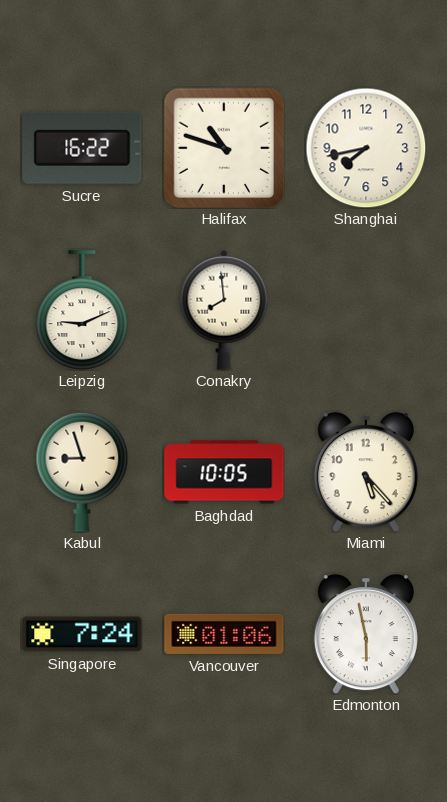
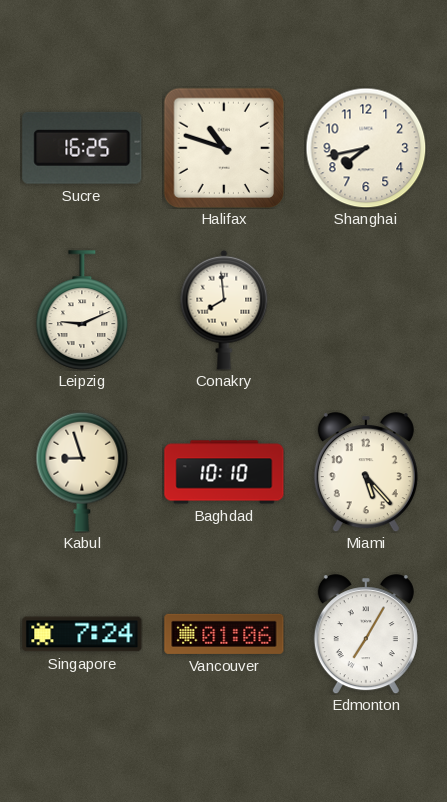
Sucre: 16:22 -> 16:25 (82, 148)
Baghdad: 10:05 -> 10:10 (224, 472)
Edmonton: 5:58 -> 7:05 (366, 634)
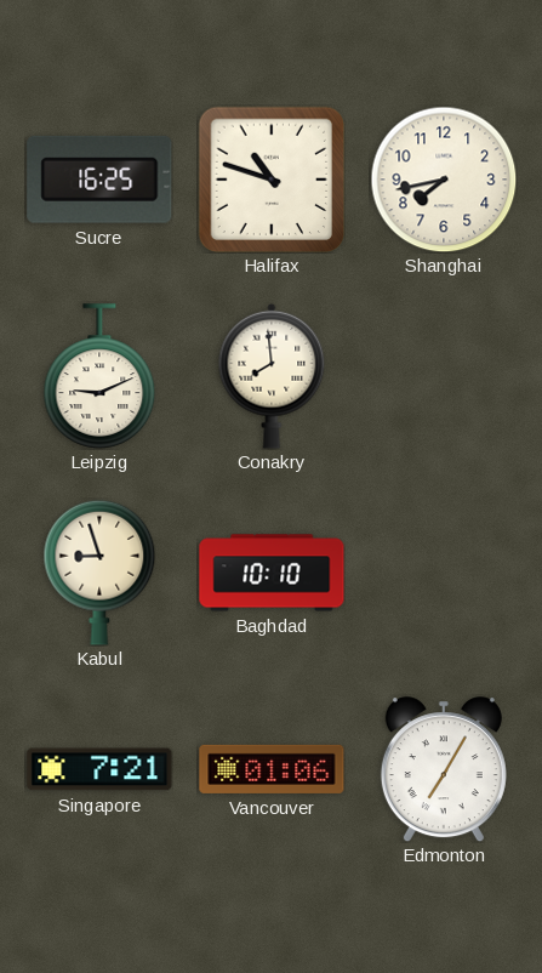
Miami: 5:23 -> none (366, 472)
Singapore: 7:24 -> 7:21 (99, 769)
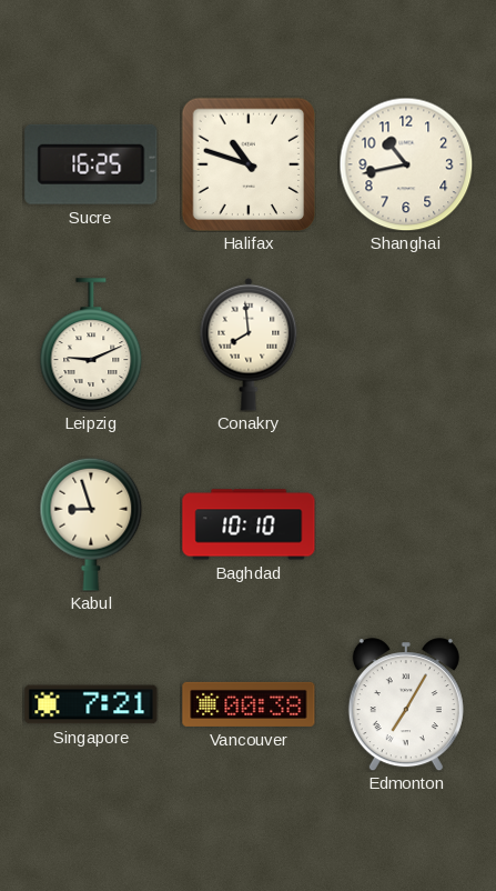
Shanghai: 7:43 -> 10:43 (406, 164)
Vancouver: 01:06 -> 00:38 (249, 704)
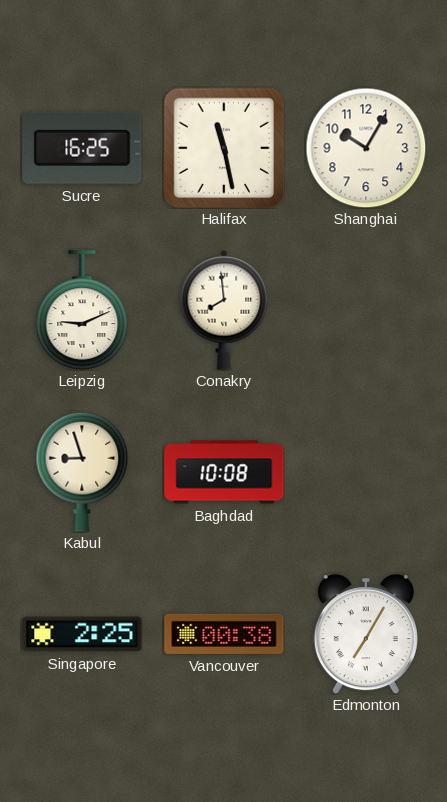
Halifax: 10:48 -> 11:28 (224, 148)
Shanghai: 10:43 -> 10:05 (366, 148)
Baghdad: 10:10 -> 10:08 (224, 472)
Singapore: 7:21 -> 2:25 (82, 634)
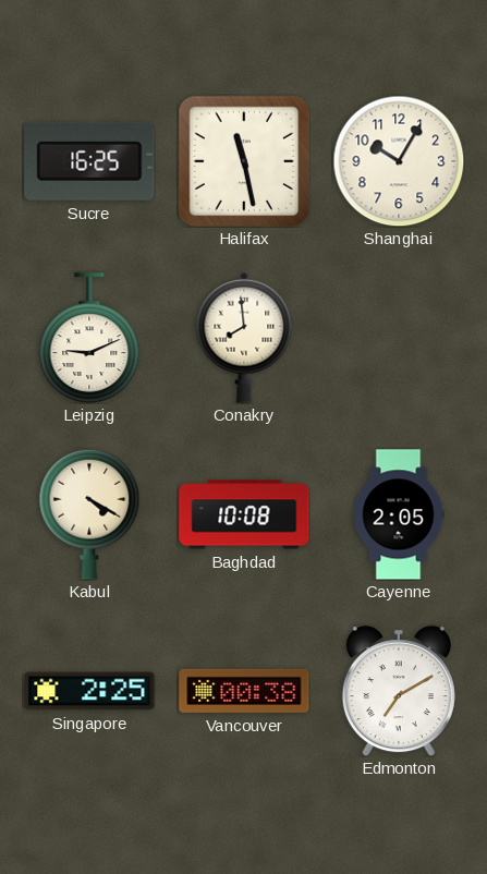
Kabul: 8:57 -> 4:20 (89, 514)
Cayenne: none -> 2:05 (399, 514)
Edmonton: 7:05 -> 7:10 (399, 691)
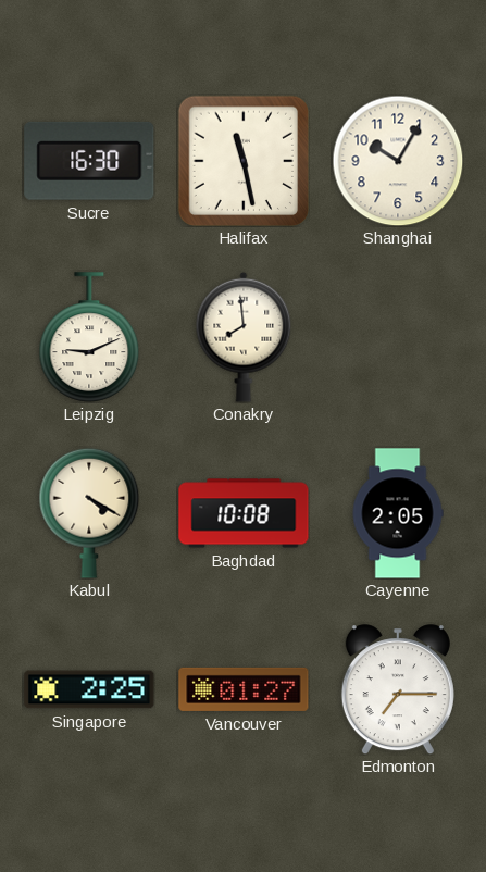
Sucre: 16:25 -> 16:30 (89, 161)
Vancouver: 00:38 -> 01:27 (244, 689)
Edmonton: 7:10 -> 7:15 (398, 689)
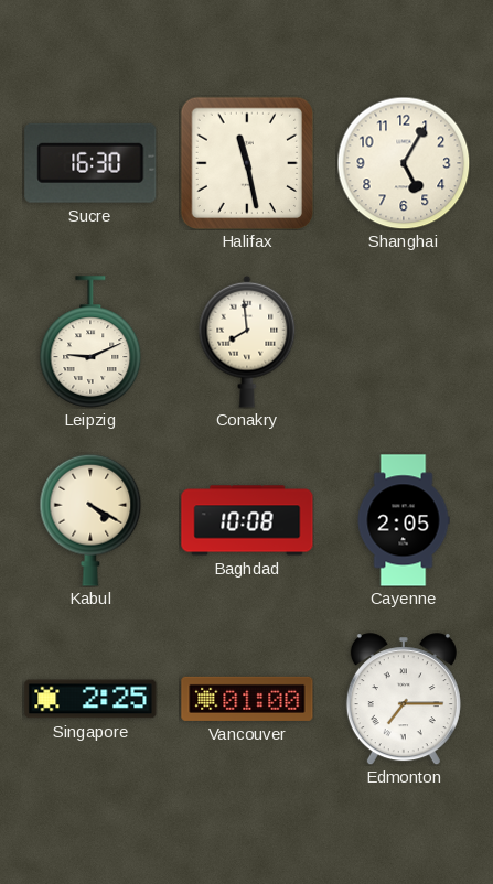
Shanghai: 10:05 -> 5:05 (404, 163)
Vancouver: 01:27 -> 01:00 (247, 699)
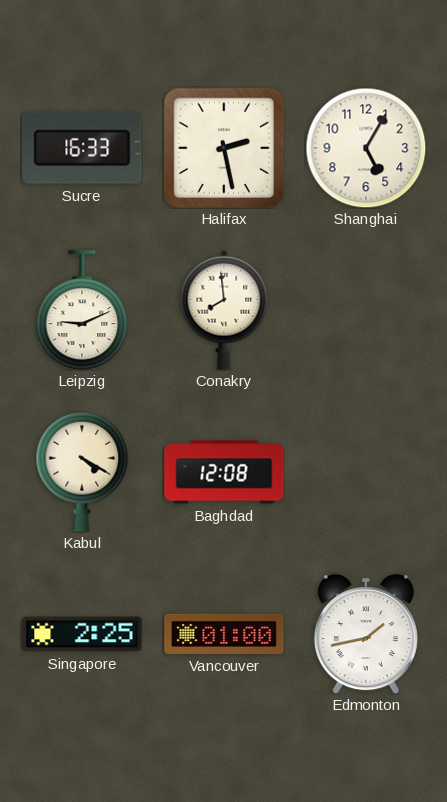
Sucre: 16:30 -> 16:33 (82, 148)
Halifax: 11:28 -> 2:28 (224, 148)
Baghdad: 10:08 -> 12:08 (224, 472)
Cayenne: 2:05 -> none (404, 520)
Edmonton: 7:15 -> 1:43 (366, 634)
